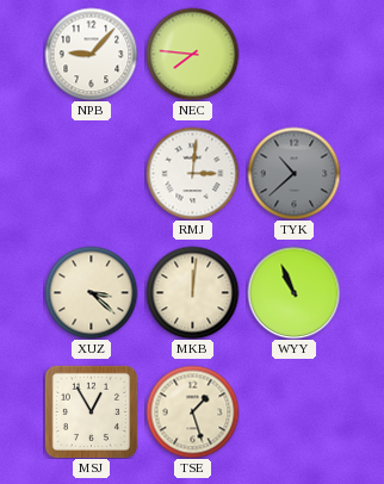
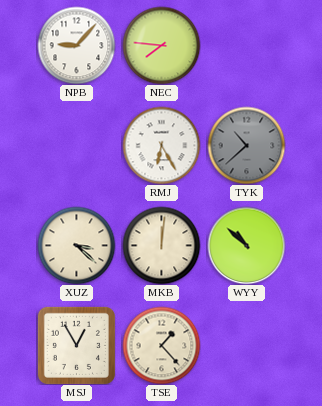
RMJ: 3:01 -> 6:25 (161, 145)
WYY: 10:56 -> 10:52 (246, 245)
TSE: 1:27 -> 1:23 (161, 345)
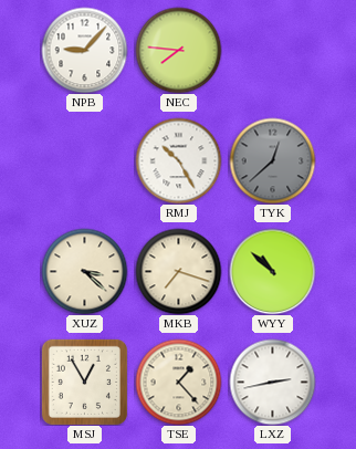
RMJ: 6:25 -> 10:25 (178, 160)
TYK: 10:38 -> 12:38 (272, 160)
MKB: 12:01 -> 7:18 (178, 271)
LXZ: none -> 2:43 (272, 382)
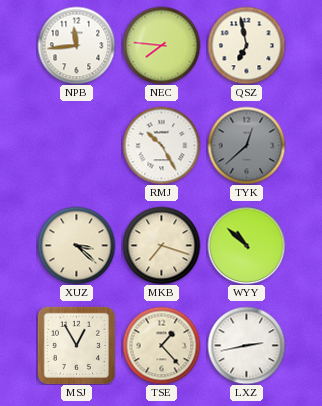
NPB: 9:07 -> 11:44 (76, 45)
QSZ: none -> 6:58 (246, 45)
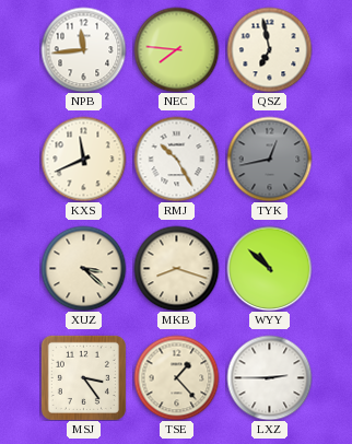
KXS: none -> 11:41 (83, 159)
TYK: 12:38 -> 12:43 (269, 159)
MKB: 7:18 -> 8:18 (176, 268)
MSJ: 12:55 -> 3:24 (83, 377)
LXZ: 2:43 -> 2:45 (269, 377)
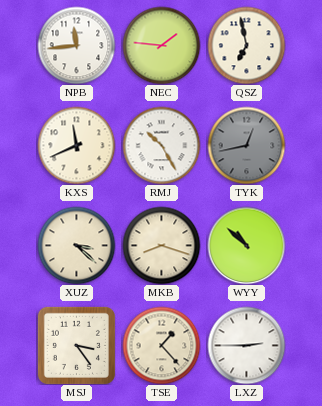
NEC: 7:46 -> 1:46 (161, 45)
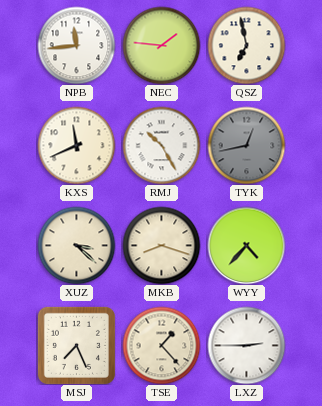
WYY: 10:52 -> 4:37 (246, 245)
MSJ: 3:24 -> 7:26 (76, 345)
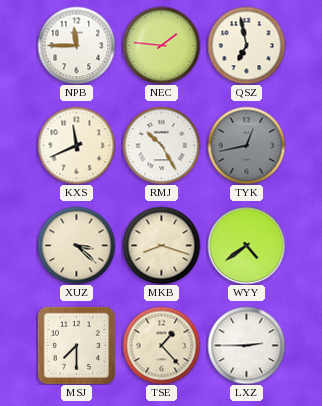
NPB: 11:44 -> 11:45 (76, 45)
WYY: 4:37 -> 4:39 (246, 245)
MSJ: 7:26 -> 7:30 (76, 345)
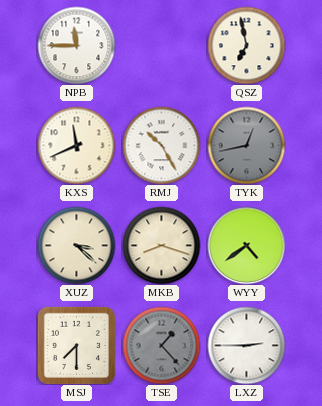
NEC: 1:46 -> none (161, 45)
TSE dial: cream -> grey (161, 345)
